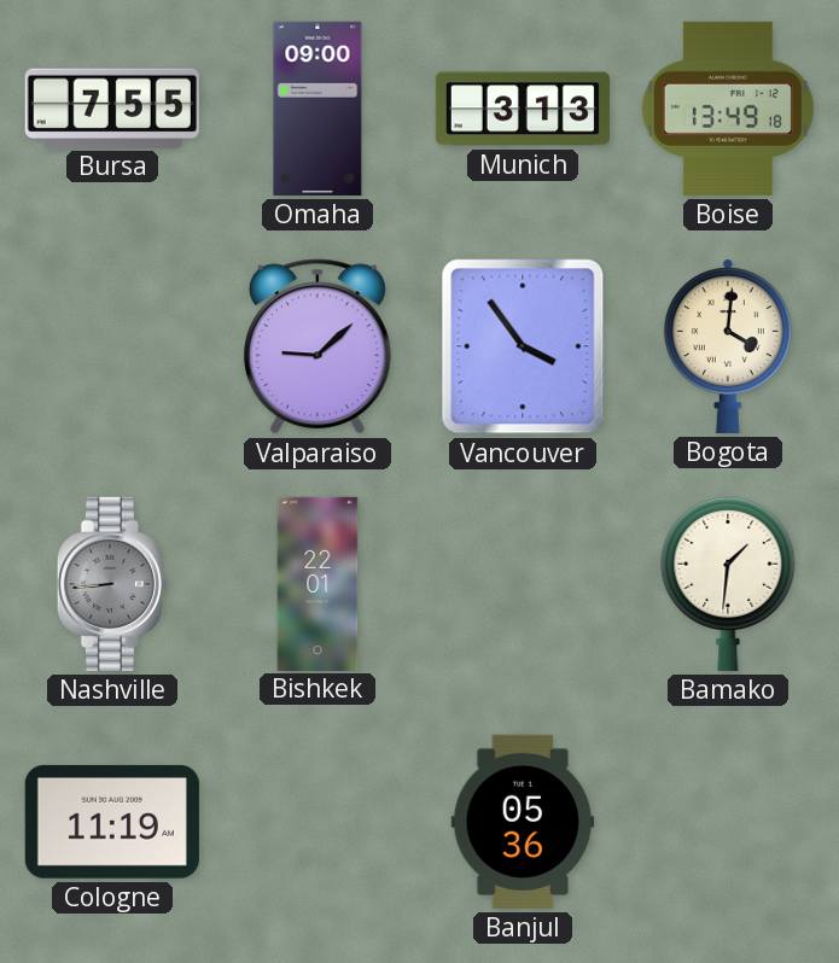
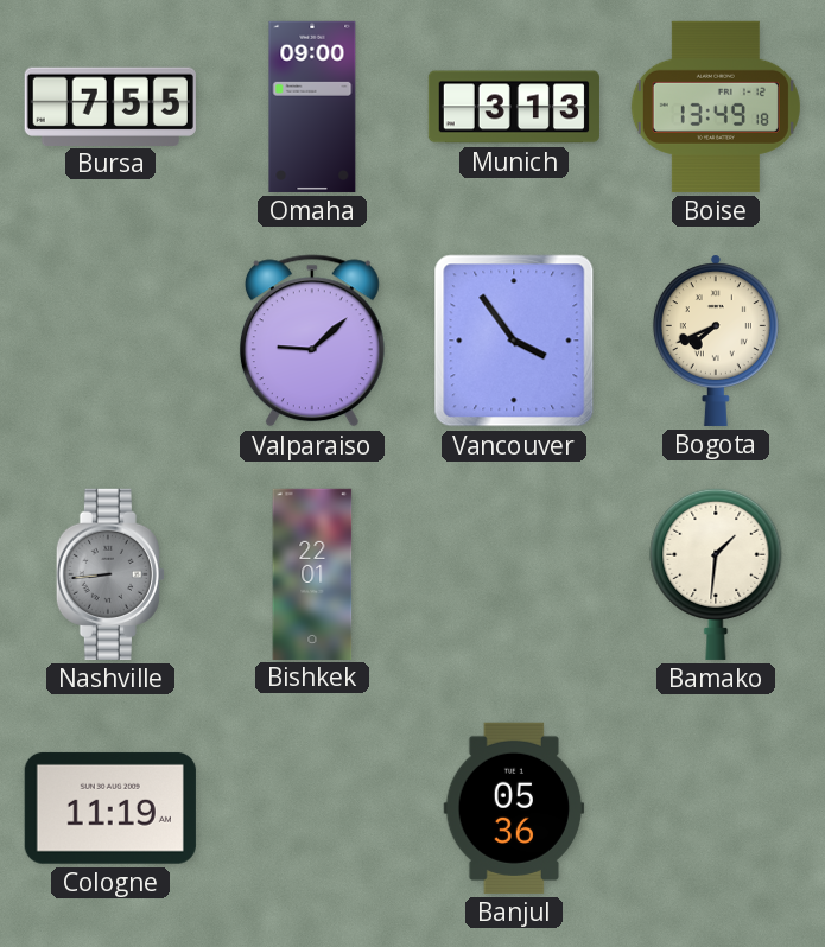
Bogota: 4:01 -> 7:41 (715, 341)
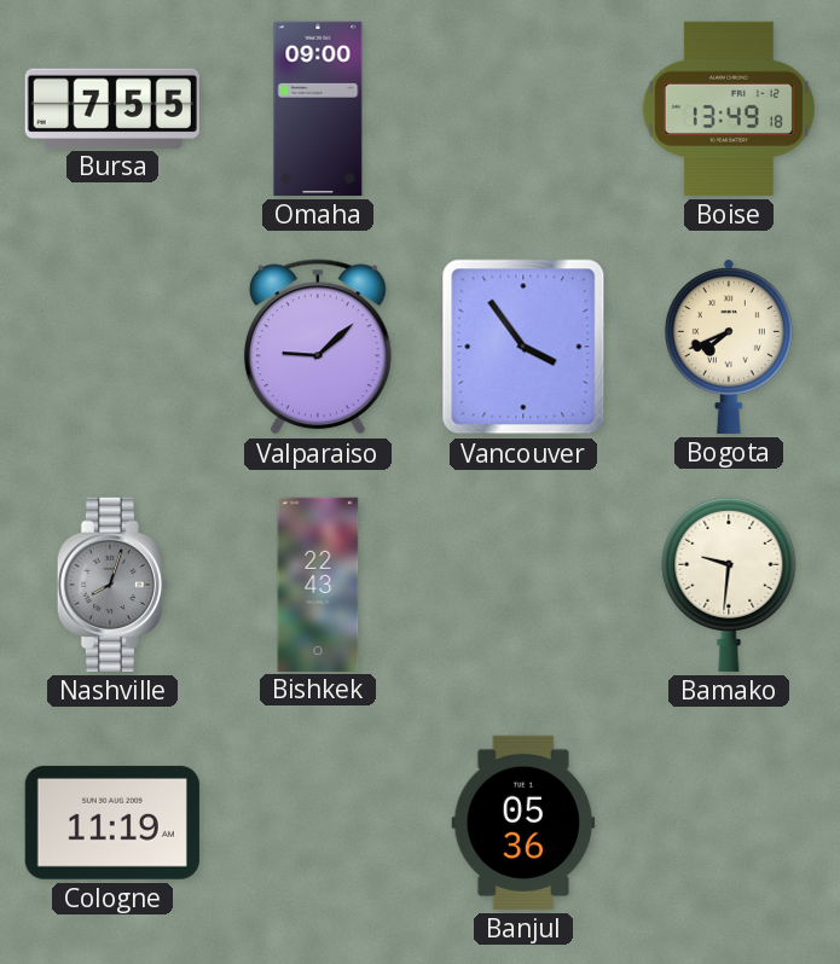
Munich: 3:13 -> none (514, 107)
Nashville: 8:44 -> 8:03 (112, 585)
Bishkek: 22:01 -> 22:43 (318, 583)
Bamako: 1:31 -> 9:31 (729, 583)
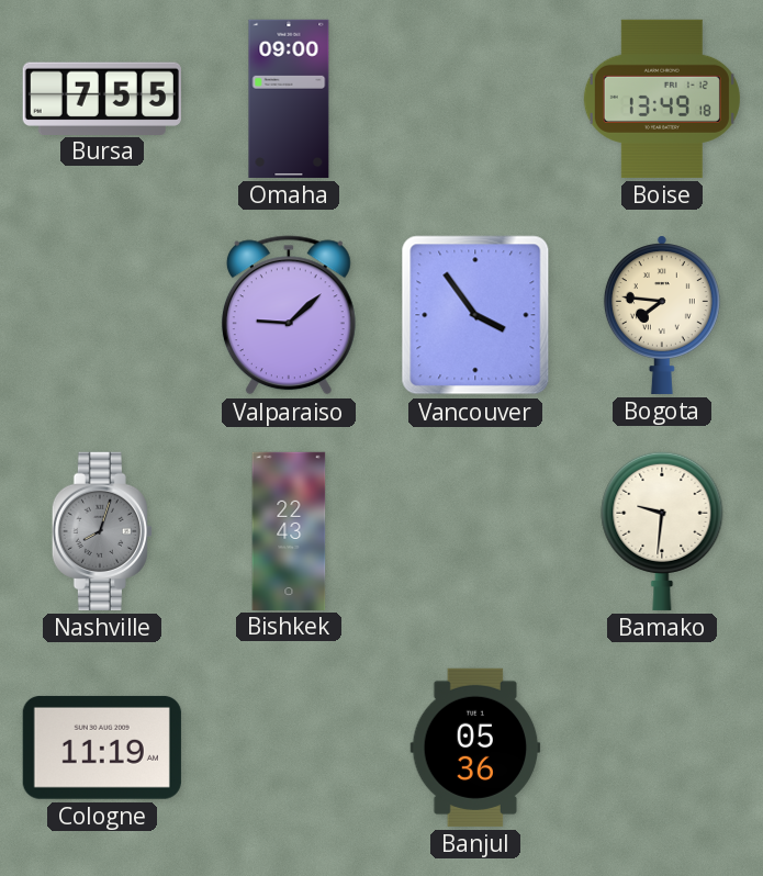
Bogota: 7:41 -> 7:46 (661, 315)
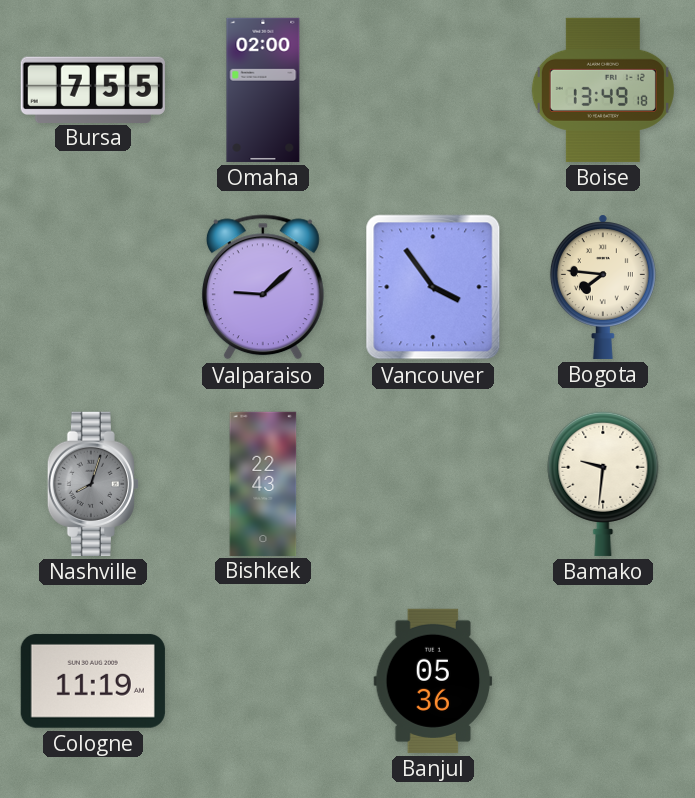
Omaha: 09:00 -> 02:00 (263, 90)
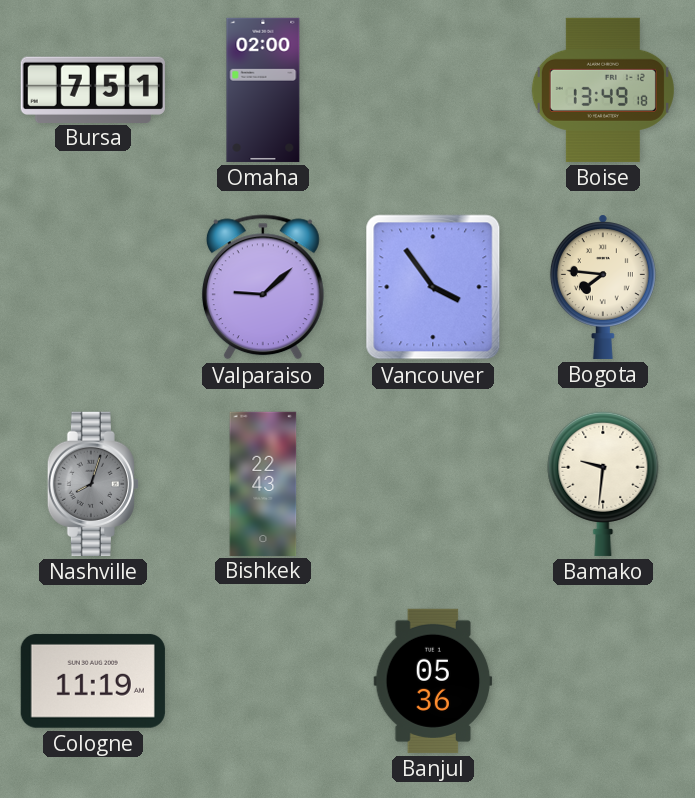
Bursa: 7:55 -> 7:51 (93, 89)
